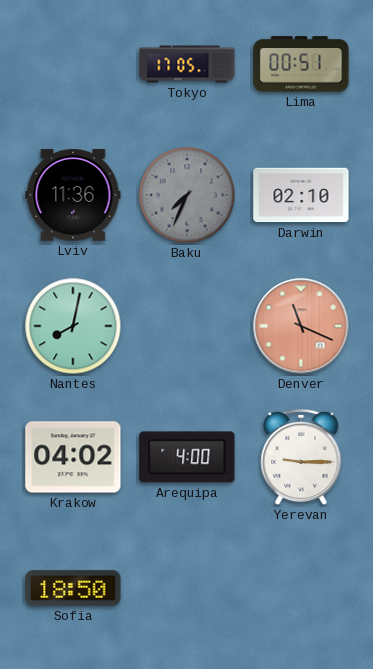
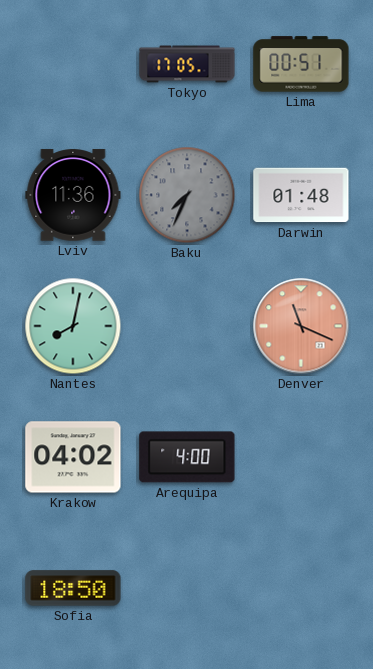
Darwin: 02:10 -> 01:48 (301, 195)
Yerevan: 9:15 -> none (301, 457)
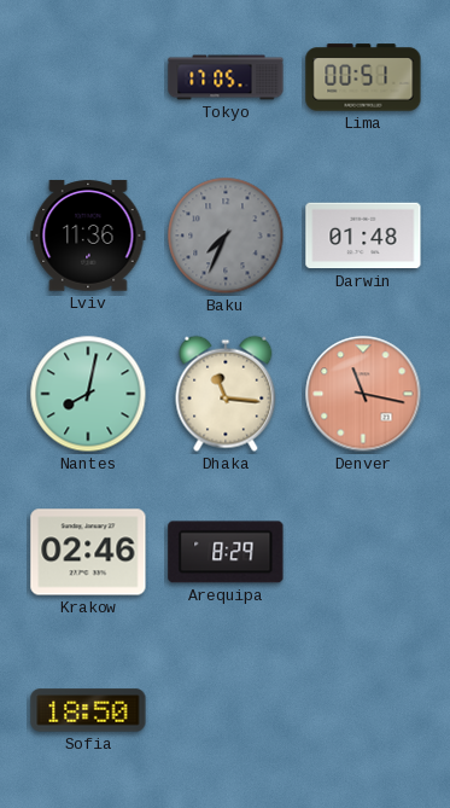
Dhaka: none -> 11:16 (226, 394)
Denver: 11:19 -> 11:17 (363, 394)
Krakow: 04:02 -> 02:46 (88, 552)
Arequipa: 4:00 -> 8:29 (226, 552)
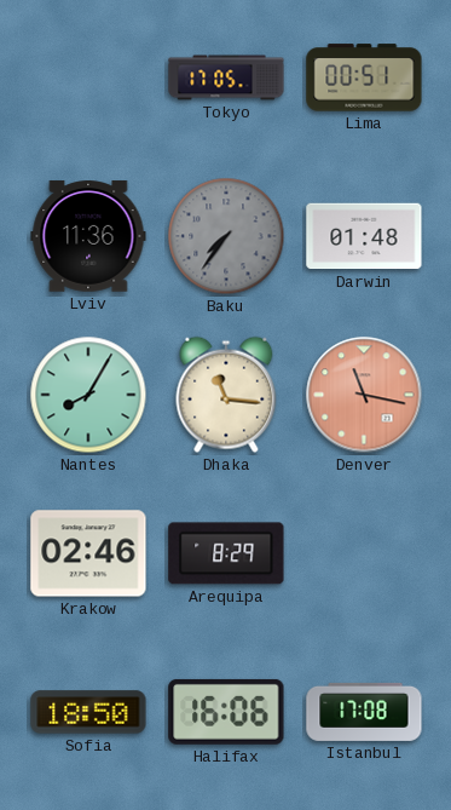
Baku: 7:34 -> 7:36 (226, 236)
Nantes: 8:02 -> 8:05 (88, 395)
Halifax: none -> 16:06 (226, 712)
Istanbul: none -> 17:08 (364, 712)
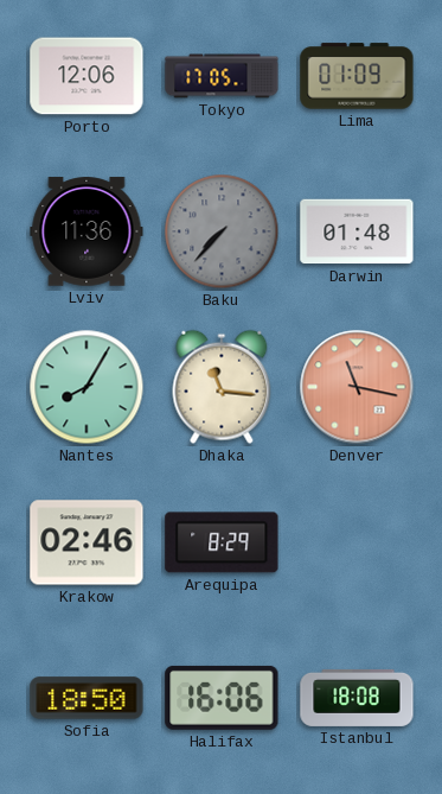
Porto: none -> 12:06 (87, 76)
Lima: 00:51 -> 01:09 (357, 76)
Baku: 7:36 -> 7:37 (222, 231)
Istanbul: 17:08 -> 18:08 (357, 698)
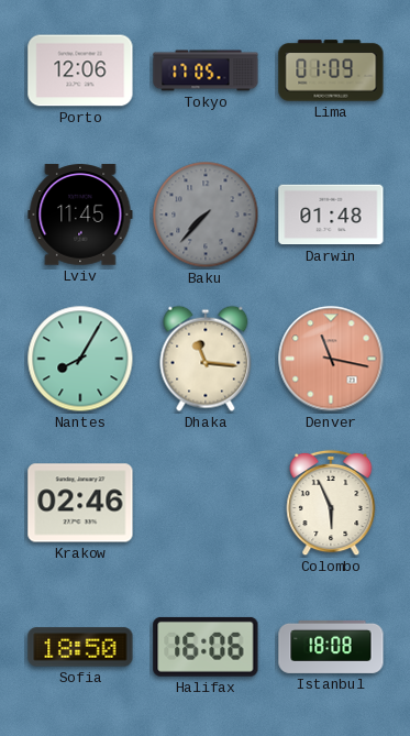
Lviv: 11:36 -> 11:45 (80, 215)
Arequipa: 8:29 -> none (222, 542)
Colombo: none -> 5:56 (331, 503)
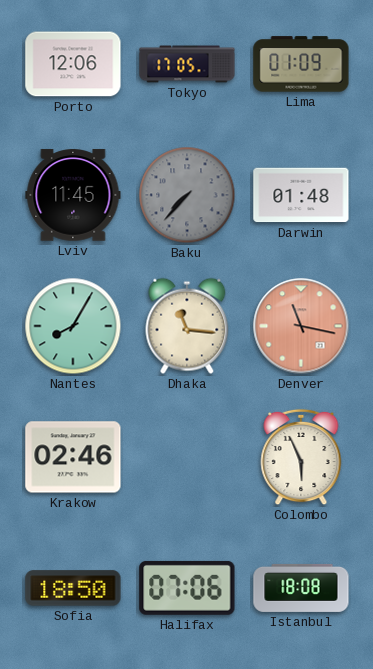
Halifax: 16:06 -> 07:06 (187, 588)
